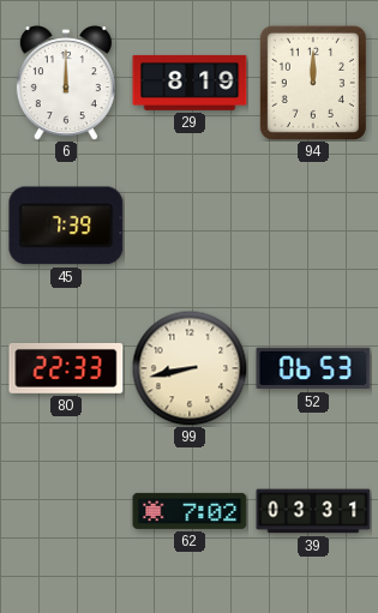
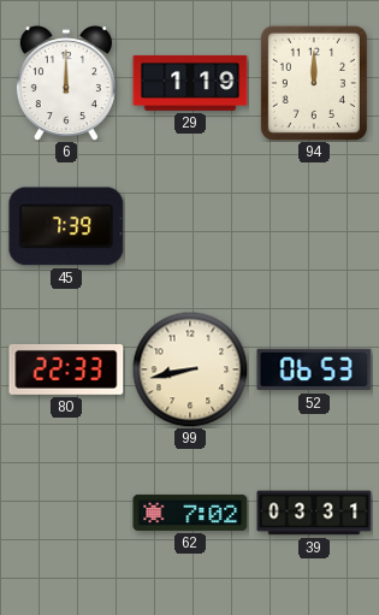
29: 8:19 -> 1:19 (190, 83)
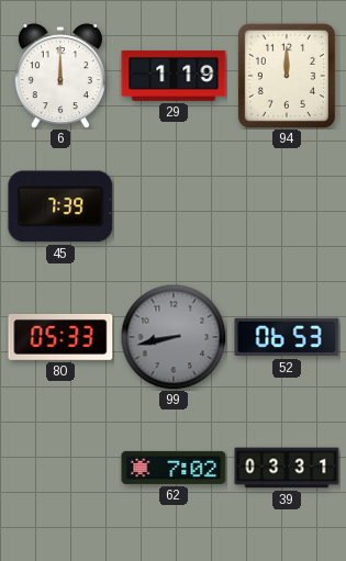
80: 22:33 -> 05:33 (60, 337)
99 dial: cream -> grey (174, 337)
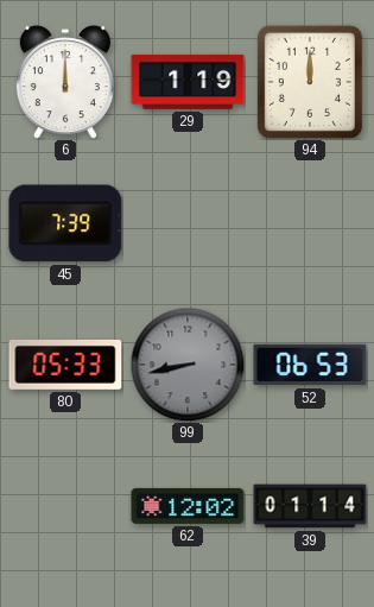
62: 7:02 -> 12:02 (188, 506)
39: 03:31 -> 01:14 (310, 506)
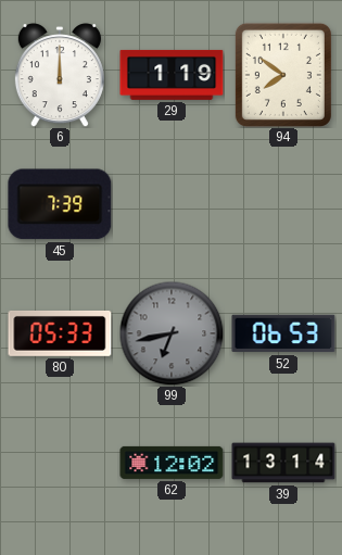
94: 12:00 -> 7:51 (283, 75)
99: 8:43 -> 6:43 (172, 333)
39: 01:14 -> 13:14 (283, 463)
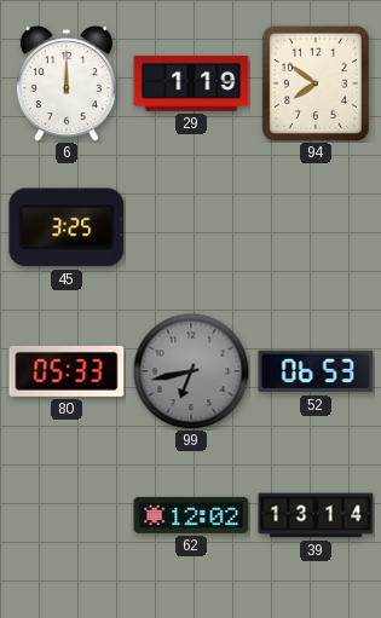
45: 7:39 -> 3:25 (67, 227)
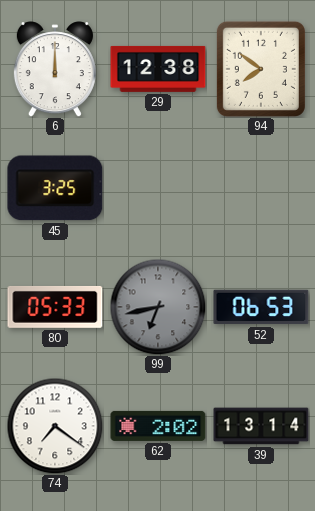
29: 1:19 -> 12:38 (158, 69)
74: none -> 7:21 (55, 426)
62: 12:02 -> 2:02 (158, 426)
